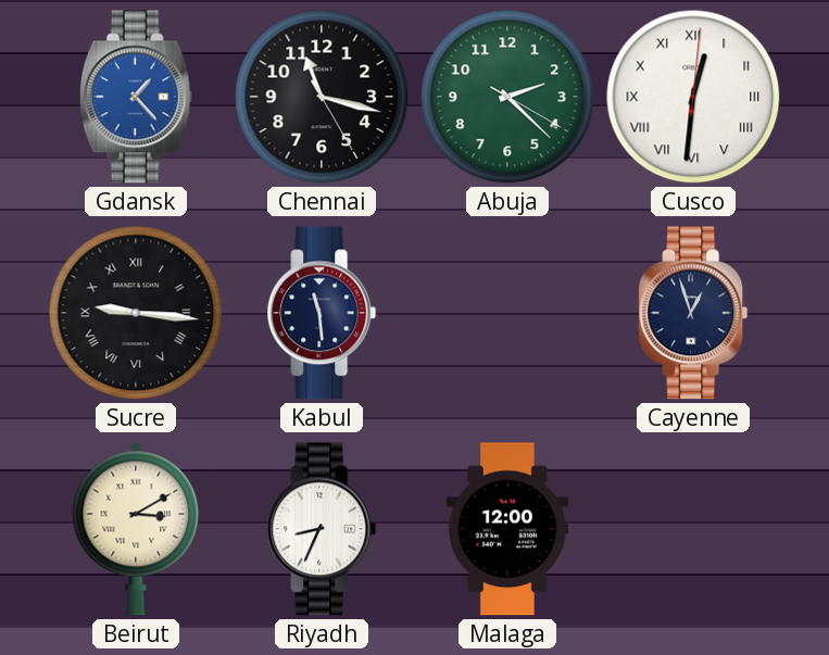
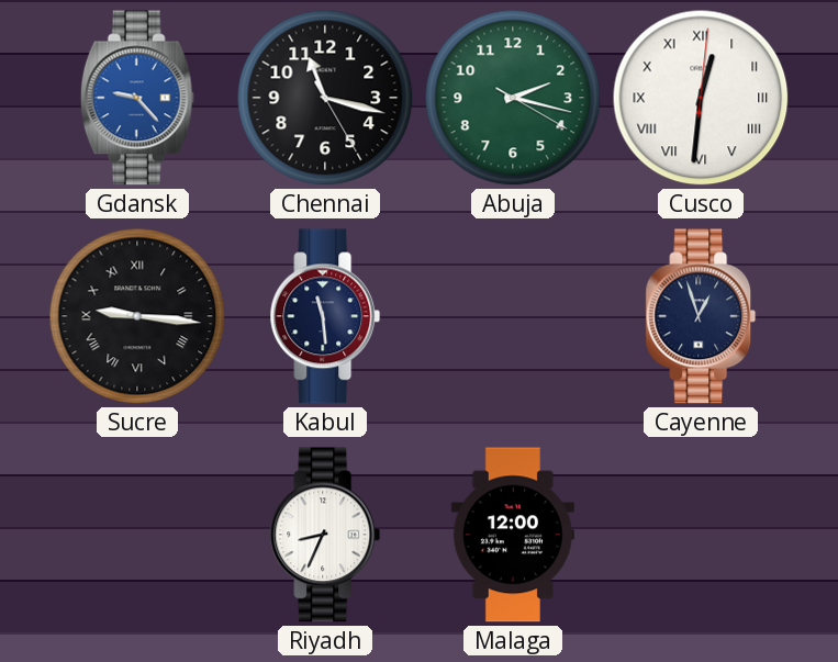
Gdansk: 1:23 -> 9:23 (137, 98)
Abuja: 2:22 -> 2:17 (513, 98)
Beirut: 3:10 -> none (136, 529)
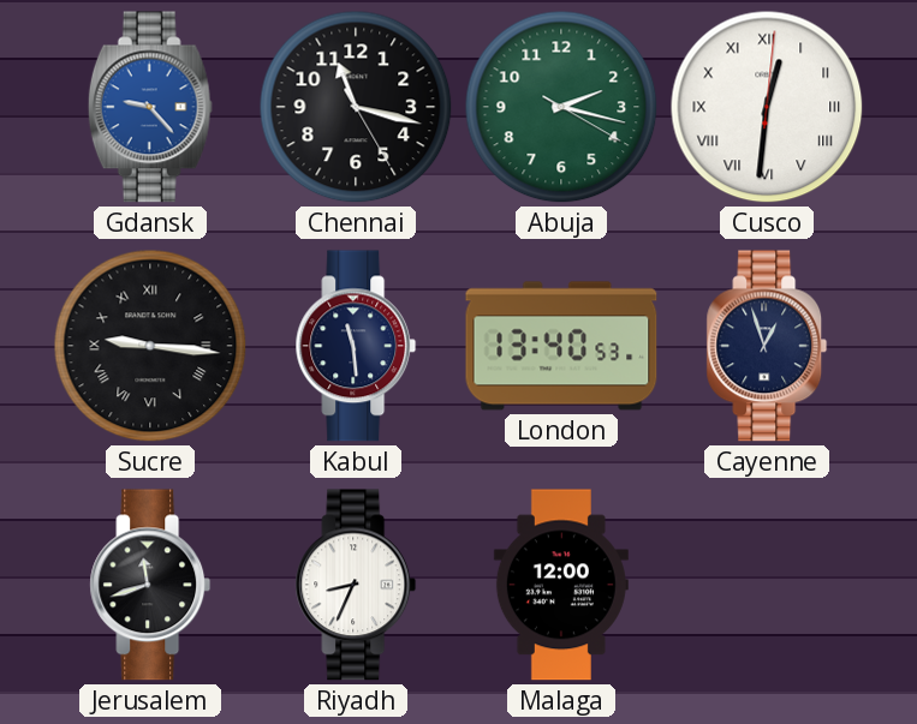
London: none -> 13:40 (561, 346)
Jerusalem: none -> 11:42 (150, 585)
